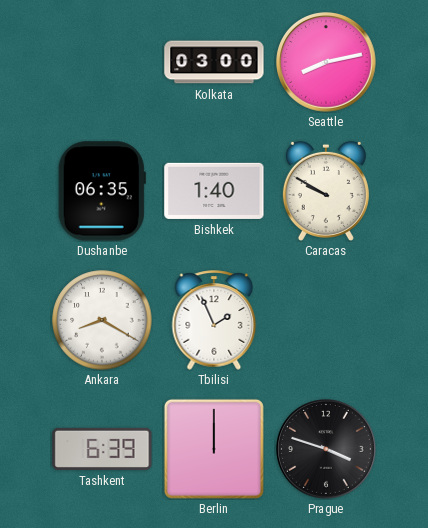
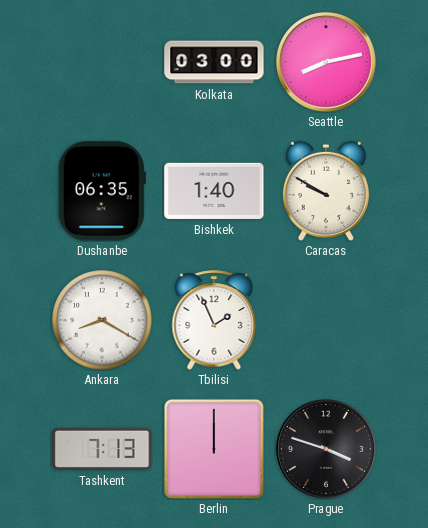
Tashkent: 6:39 -> 7:13 (102, 449)
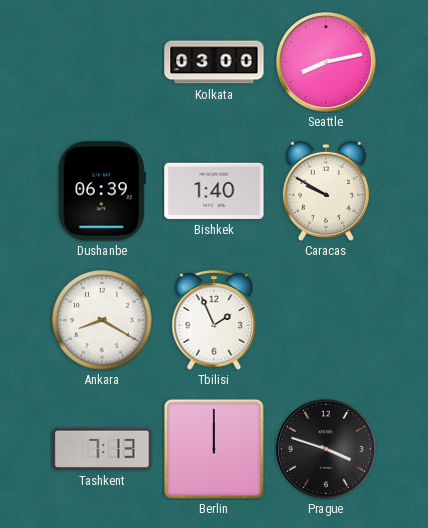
Dushanbe: 06:35 -> 06:39 (102, 191)
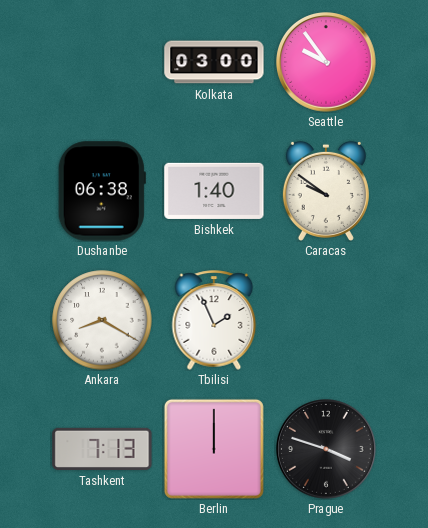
Seattle: 8:13 -> 9:54 (327, 63)
Dushanbe: 06:39 -> 06:38 (102, 191)
Caracas: 9:50 -> 9:51 (326, 191)
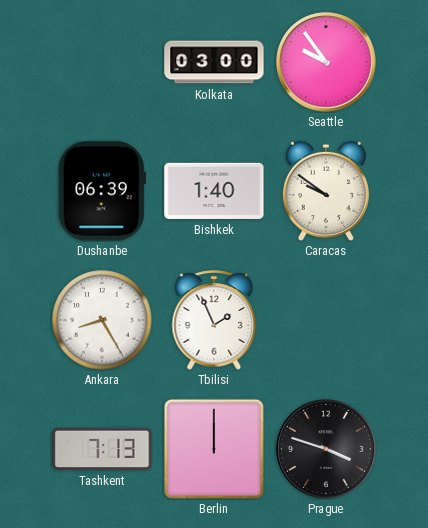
Dushanbe: 06:38 -> 06:39 (102, 191)
Ankara: 8:20 -> 8:25 (102, 320)
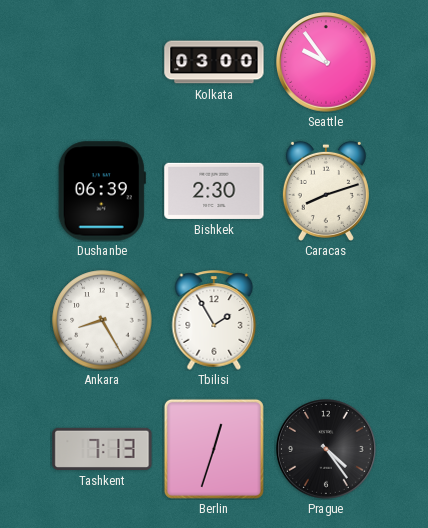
Bishkek: 1:40 -> 2:30 (214, 191)
Caracas: 9:51 -> 8:12 (326, 191)
Tbilisi: 1:56 -> 1:55 (214, 320)
Berlin: 12:00 -> 12:33 (214, 449)
Prague: 3:48 -> 4:24 (327, 450)
